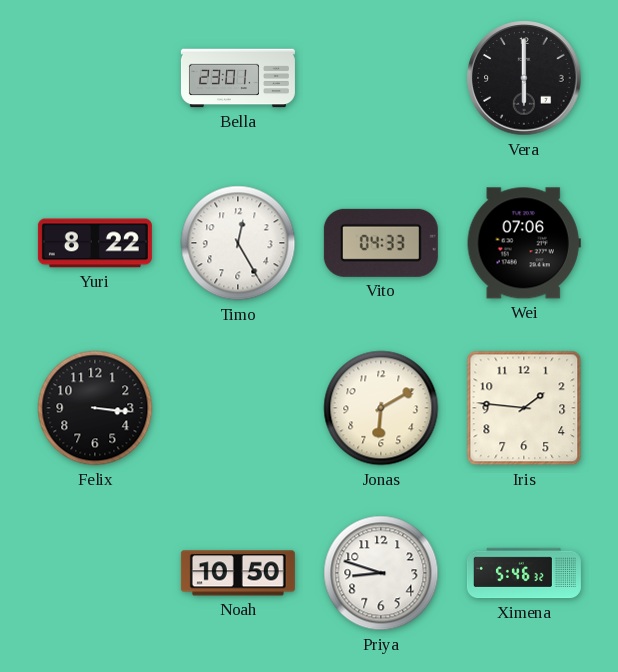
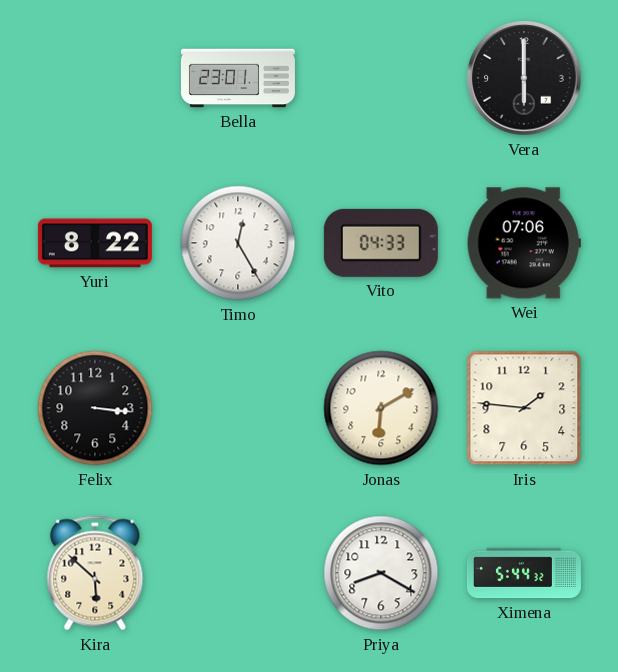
Kira: none -> 5:52 (95, 573)
Noah: 10:50 -> none (238, 573)
Priya: 8:48 -> 8:20 (381, 573)
Ximena: 5:46 -> 5:44 (524, 573)
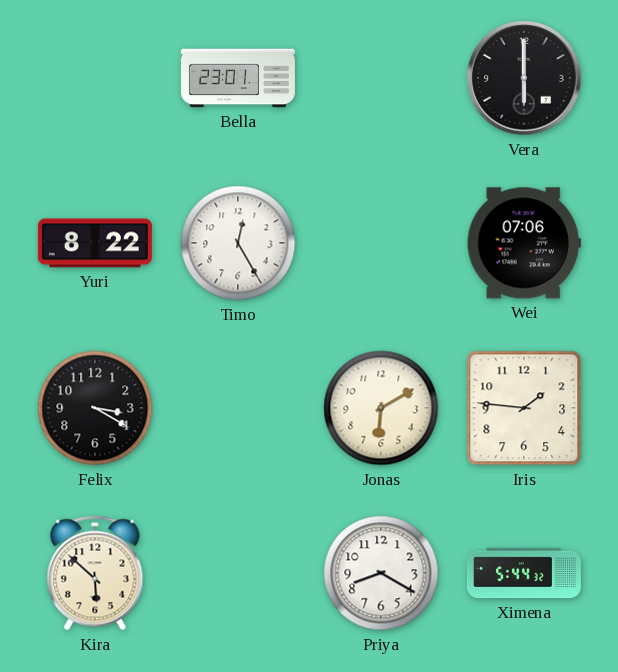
Vito: 04:33 -> none (381, 243)
Felix: 3:16 -> 3:20 (95, 408)
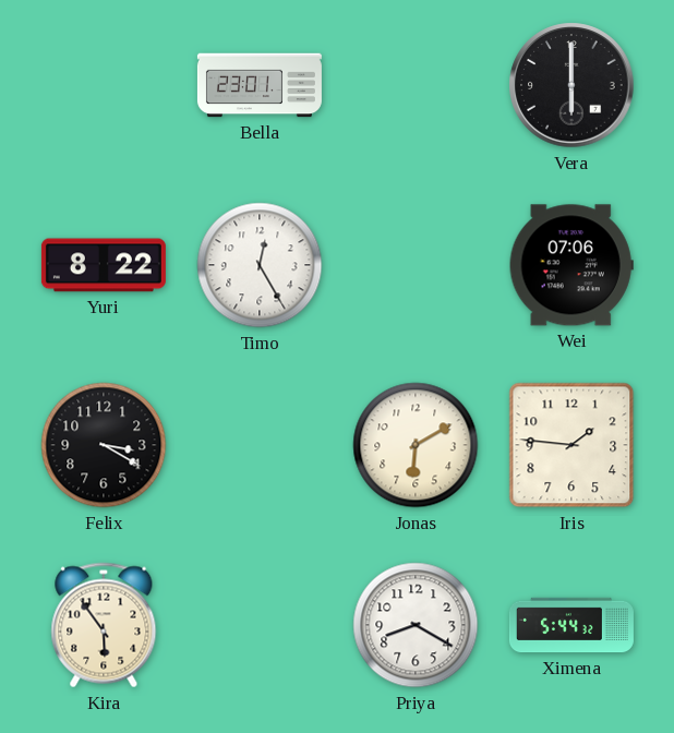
Kira: 5:52 -> 5:54 (104, 625)
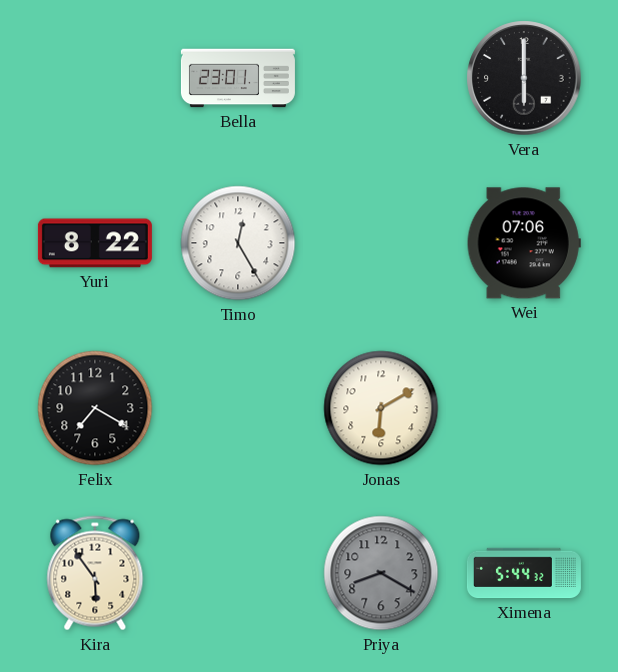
Felix: 3:20 -> 7:20 (95, 408)
Iris: 1:46 -> none (571, 445)
Priya dial: white -> grey (381, 573)
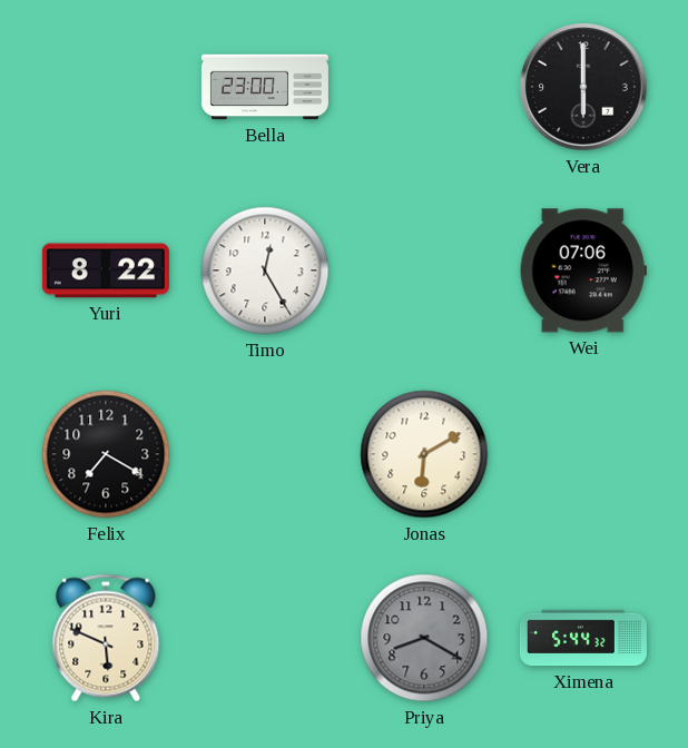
Bella: 23:01 -> 23:00 (265, 87)
Kira: 5:54 -> 5:49 (106, 638)
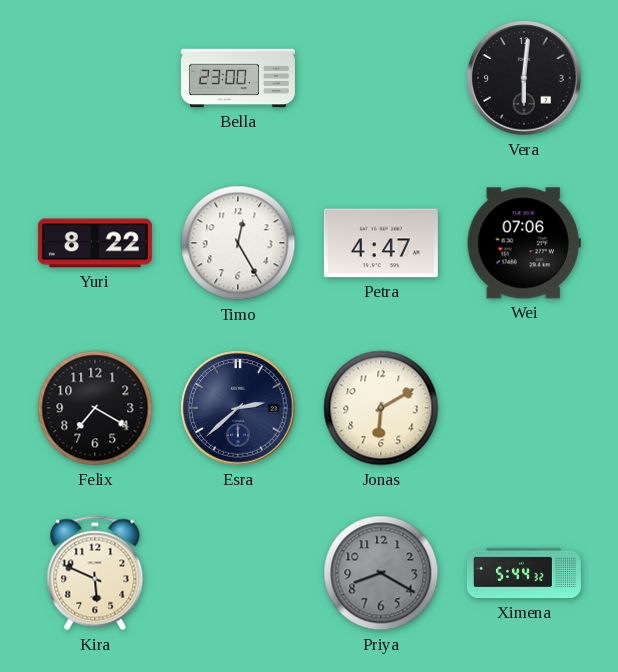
Vera: 6:00 -> 6:01 (524, 78)
Petra: none -> 4:47 (381, 243)
Esra: none -> 2:38 (238, 408)
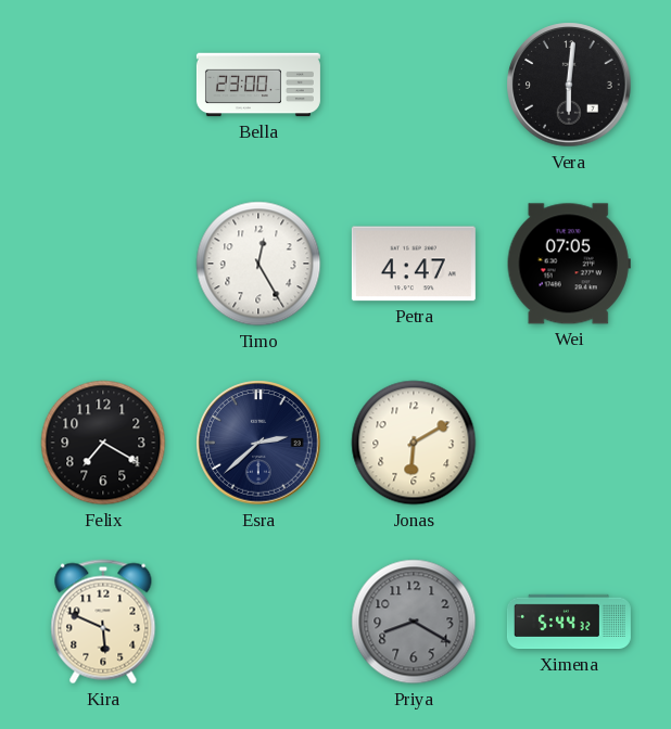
Yuri: 8:22 -> none (95, 243)
Wei: 07:06 -> 07:05 (569, 264)
